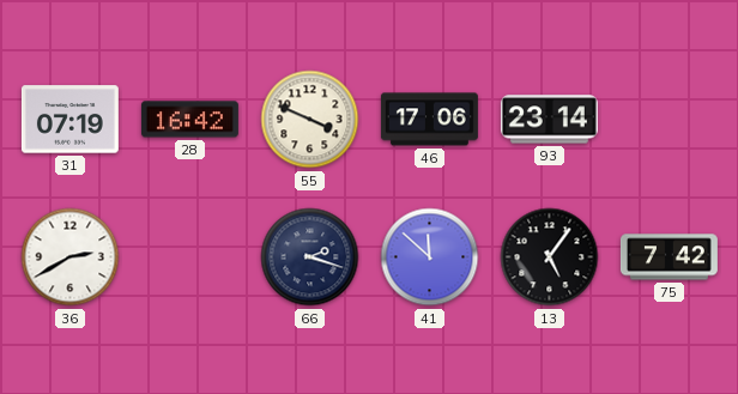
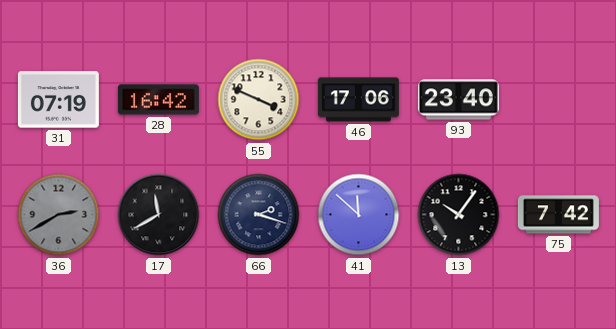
93: 23:14 -> 23:40 (458, 100)
36 dial: white -> grey (59, 215)
17: none -> 11:40 (159, 215)
13: 5:06 -> 10:06 (459, 215)
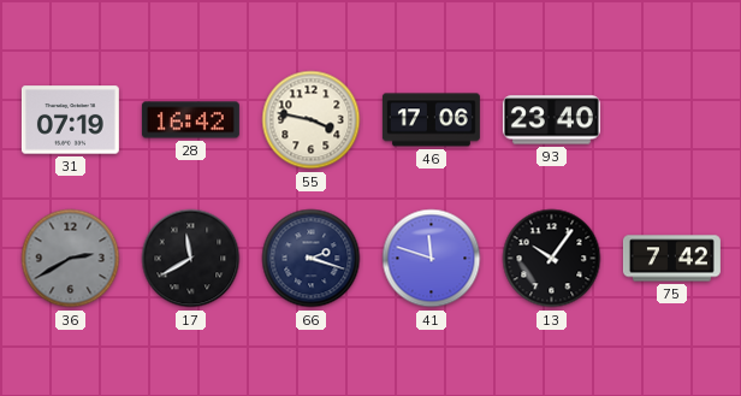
55: 3:49 -> 3:47 (312, 120)
41: 11:52 -> 11:48 (432, 259)
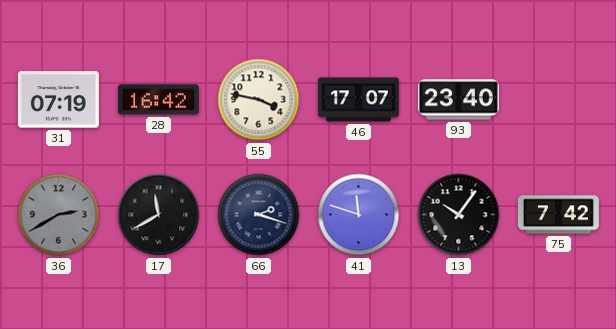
46: 17:06 -> 17:07 (358, 100)
